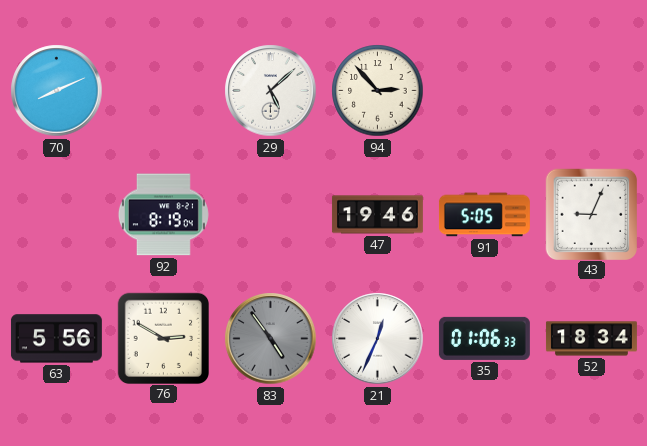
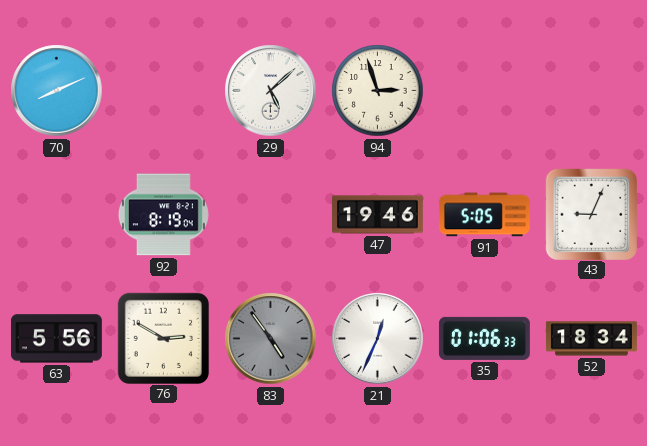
94: 2:53 -> 2:57 (378, 91)
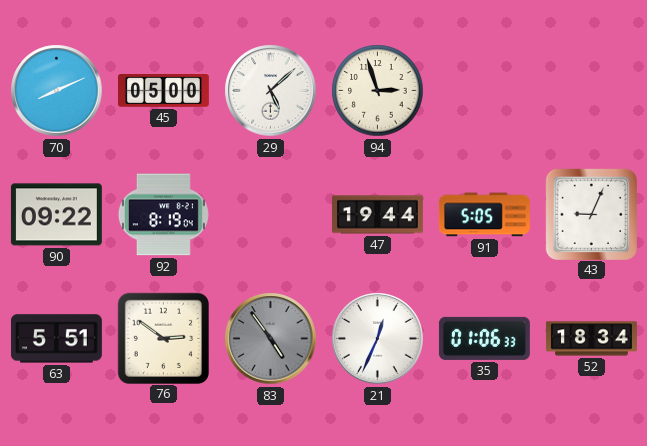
45: none -> 05:00 (163, 91)
90: none -> 09:22 (56, 215)
47: 19:46 -> 19:44 (377, 215)
63: 5:56 -> 5:51 (56, 339)
76: 2:50 -> 2:51 (163, 338)
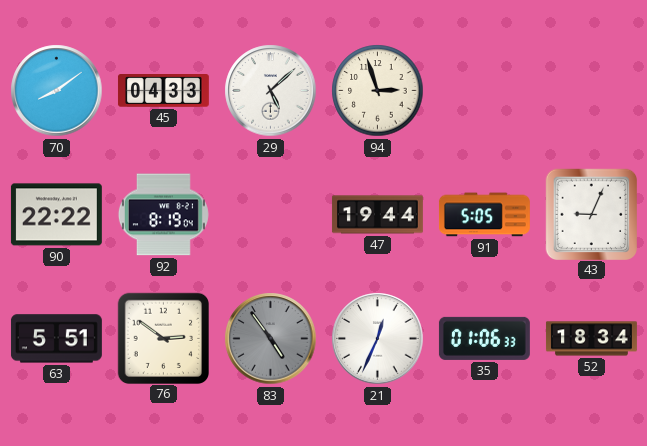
70: 8:11 -> 8:09 (57, 91)
45: 05:00 -> 04:33 (163, 91)
90: 09:22 -> 22:22 (56, 215)
